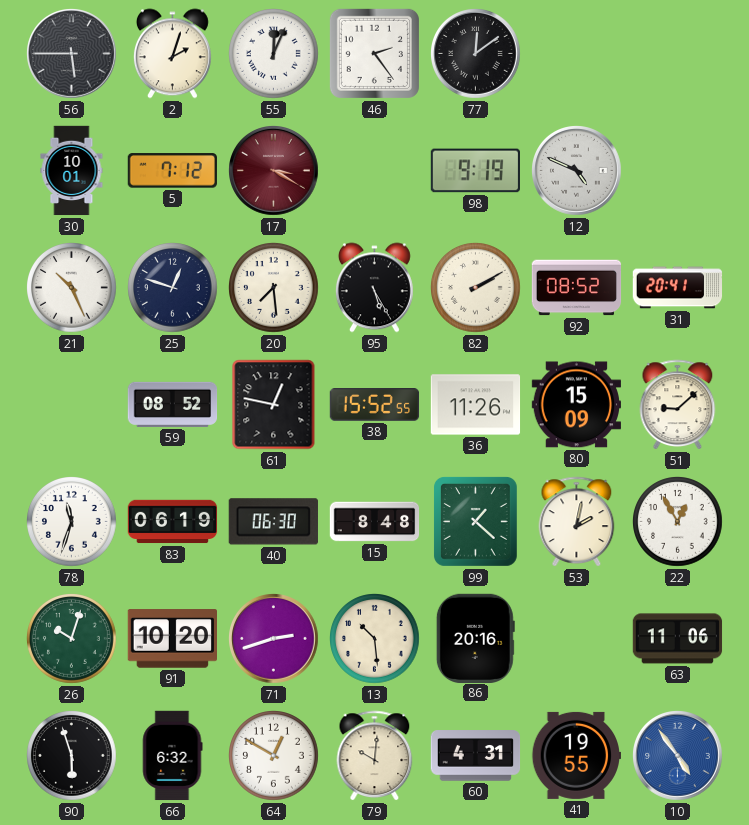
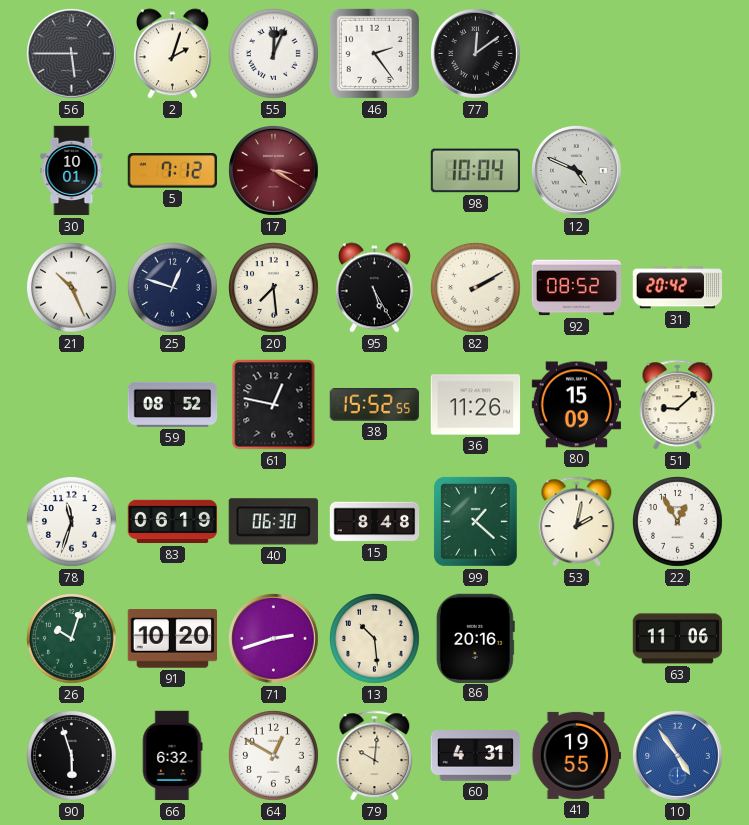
98: 9:19 -> 10:04 (475, 171)
31: 20:41 -> 20:42 (678, 288)
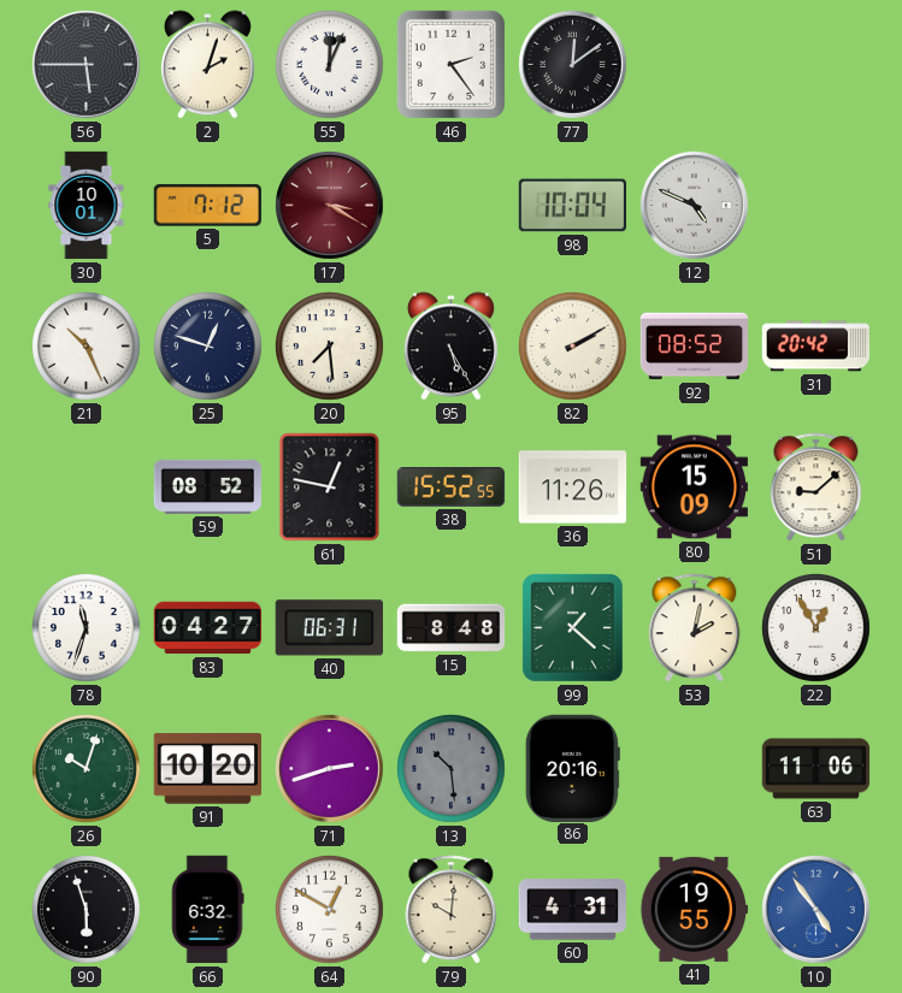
83: 06:19 -> 04:27 (208, 628)
40: 06:30 -> 06:31 (329, 628)
13 dial: cream -> grey (452, 769)
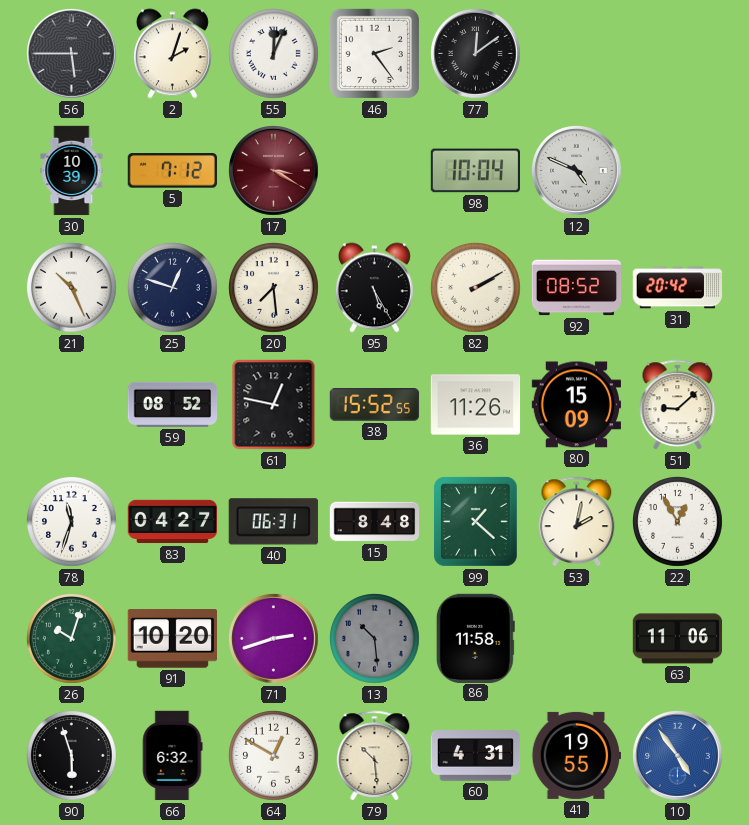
30: 10:01 -> 10:39 (72, 171)
86: 20:16 -> 11:58 (475, 638)
79: 10:01 -> 10:29 (375, 756)
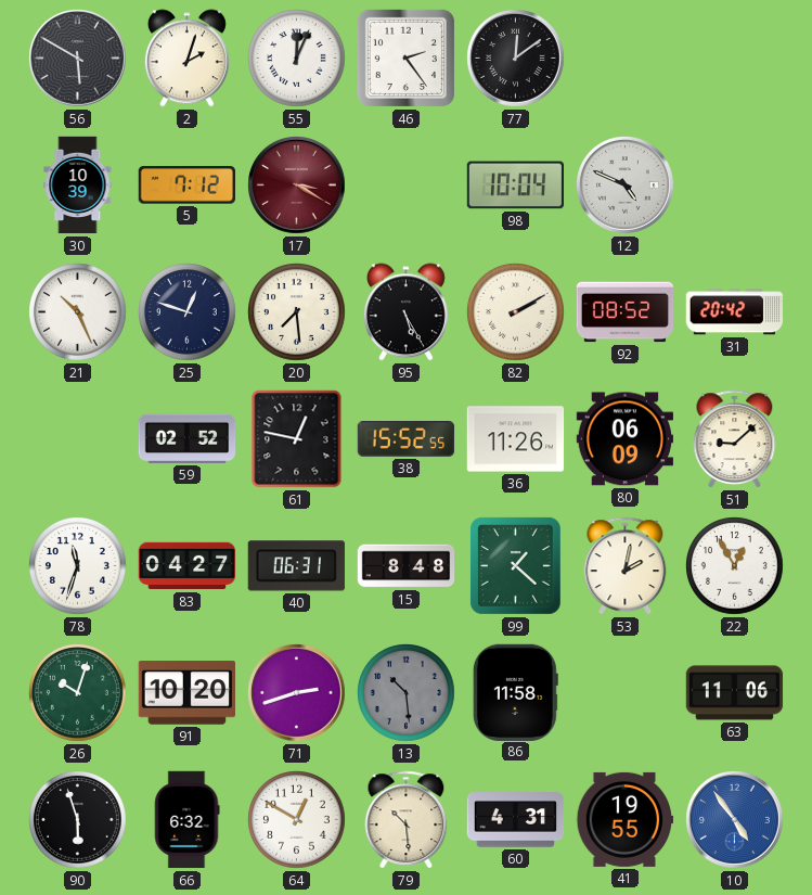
56: 5:45 -> 5:50 (78, 59)
59: 08:52 -> 02:52 (188, 438)
80: 15:09 -> 06:09 (624, 439)
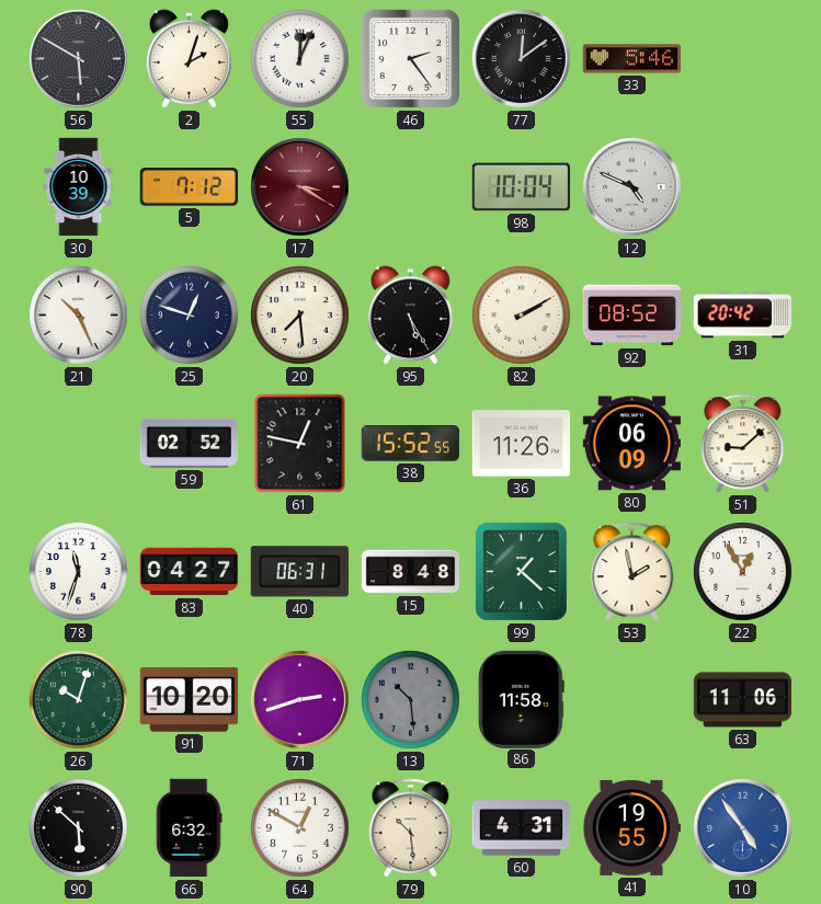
33: none -> 5:46 (632, 59)
53: 2:02 -> 1:58 (632, 572)
90: 5:57 -> 5:52 (79, 828)
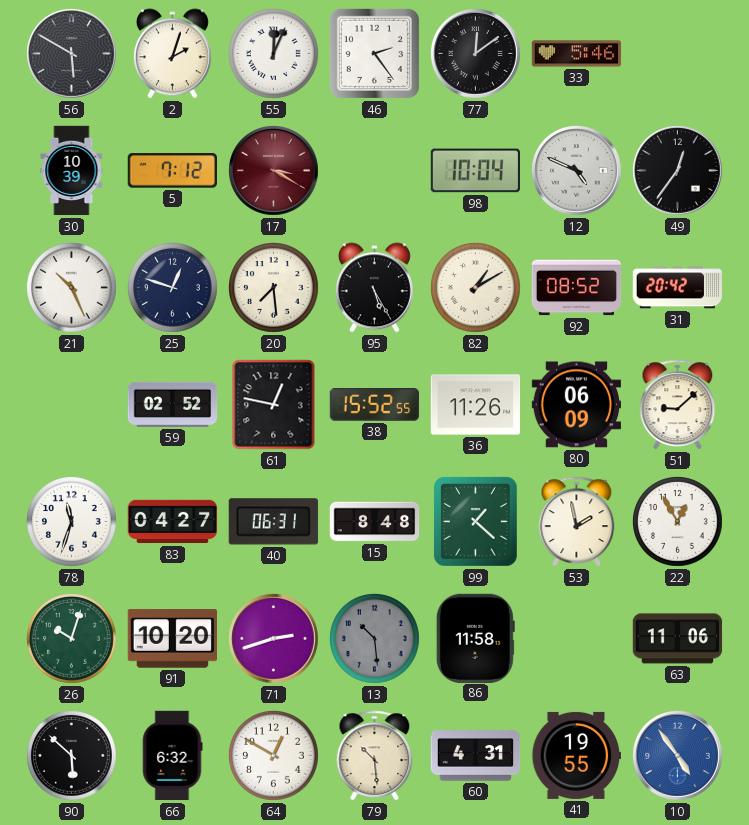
49: none -> 12:36 (678, 171)
82: 2:10 -> 1:10 (476, 288)
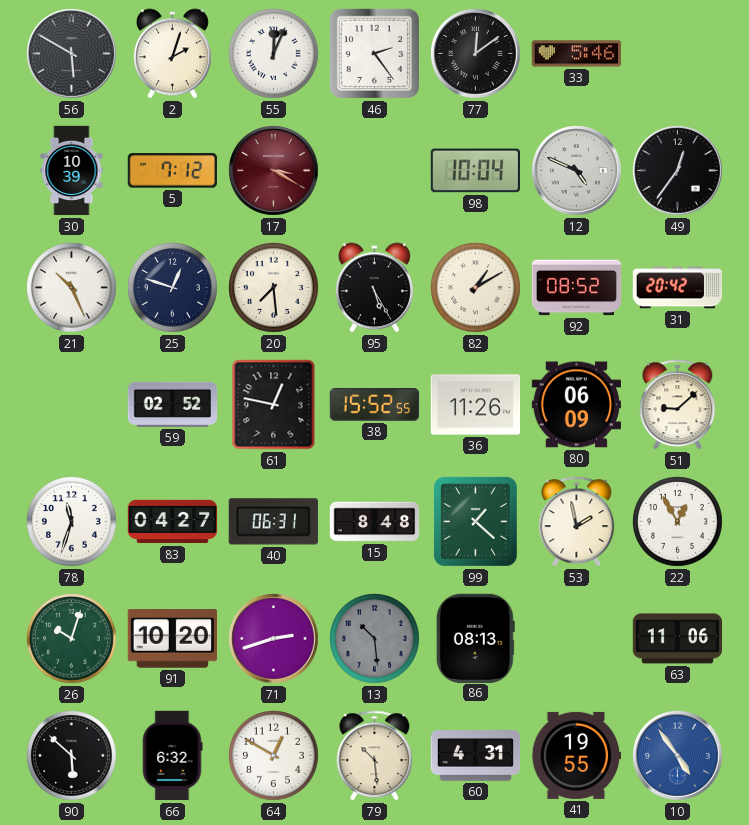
86: 11:58 -> 08:13 (475, 638)
